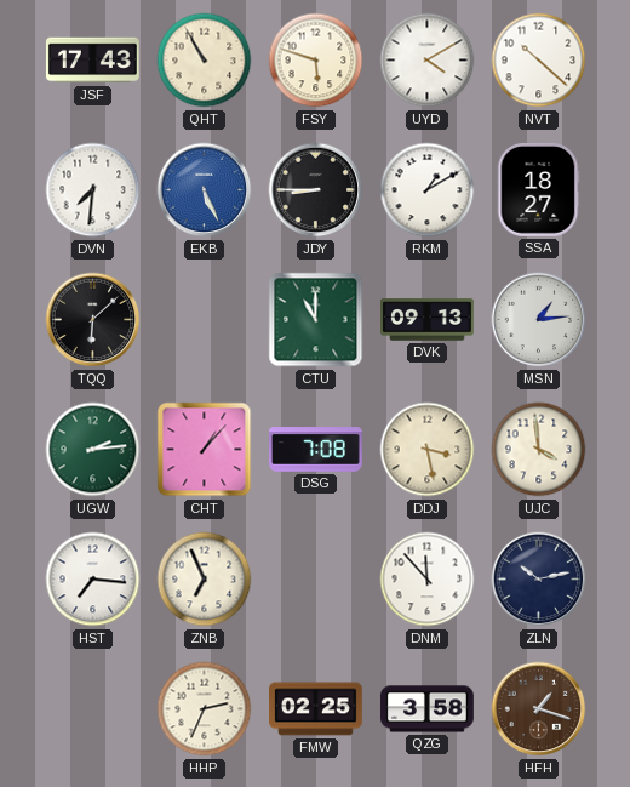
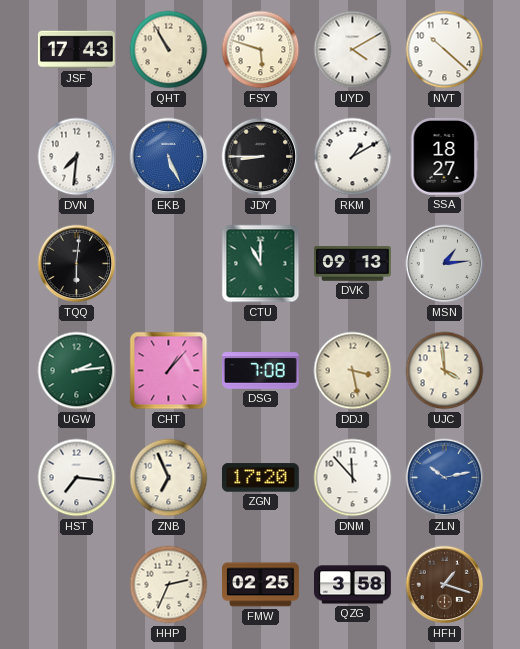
TQQ: 6:08 -> 6:01 (77, 264)
ZGN: none -> 17:20 (260, 478)
ZLN dial: navy -> blue (445, 478)
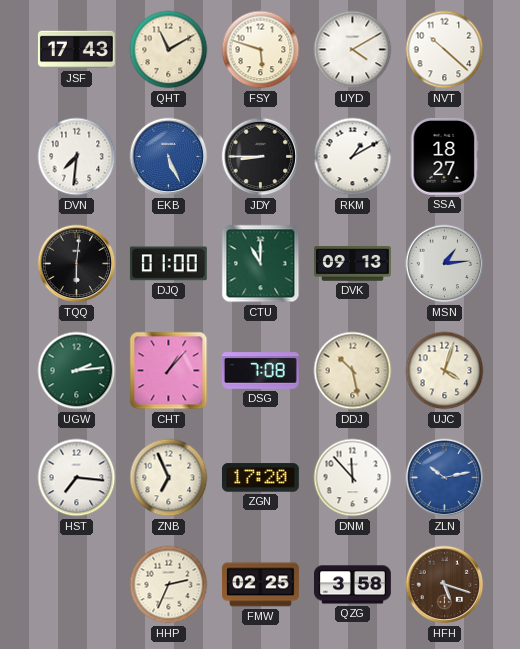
QHT: 10:55 -> 11:10 (169, 50)
DJQ: none -> 01:00 (168, 264)
DDJ: 3:28 -> 10:28 (353, 371)
UJC: 3:59 -> 4:03 (445, 371)
HFH: 1:18 -> 5:18 (445, 585)
